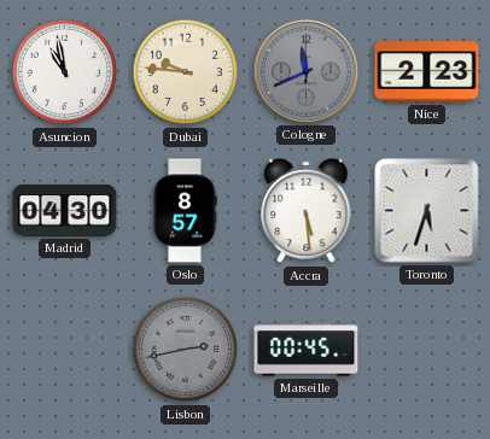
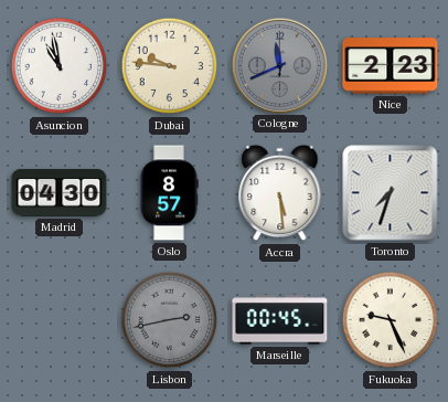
Toronto: 5:33 -> 7:33 (391, 193)
Fukuoka: none -> 9:26 (391, 320)
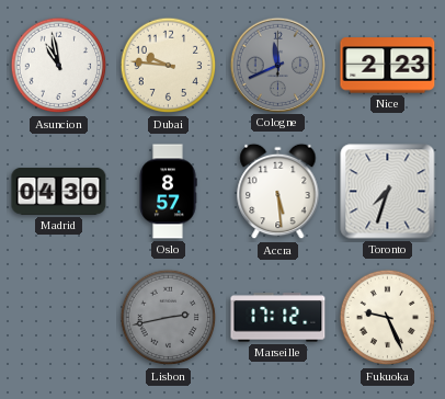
Marseille: 00:45 -> 17:12 (278, 318)
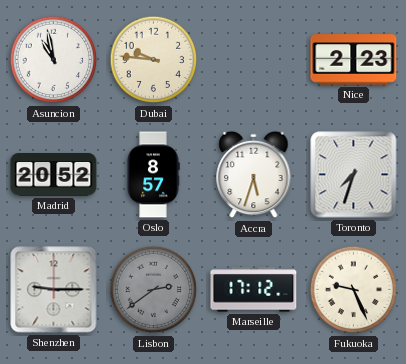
Cologne: 11:41 -> none (277, 65)
Madrid: 04:30 -> 20:52 (54, 175)
Accra: 5:29 -> 5:33 (254, 175)
Shenzhen: none -> 9:15 (54, 290)
Lisbon: 2:43 -> 2:39 (154, 290)
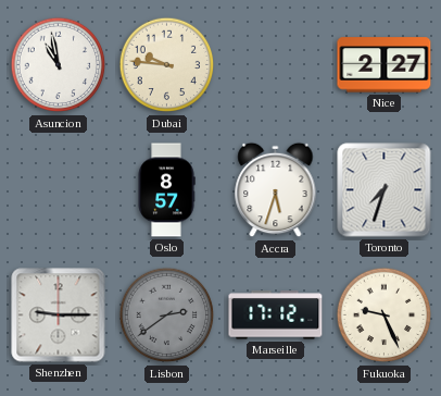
Nice: 2:23 -> 2:27 (385, 65)
Madrid: 20:52 -> none (54, 175)
